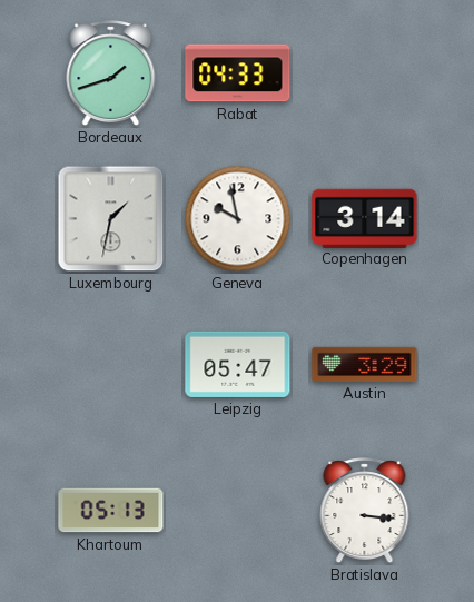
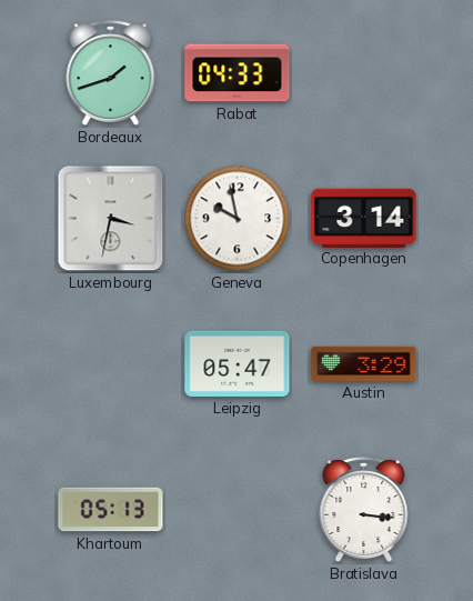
Luxembourg: 1:32 -> 3:32 (111, 219)
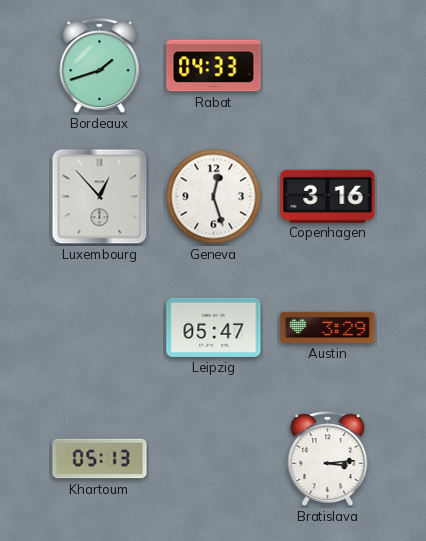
Luxembourg: 3:32 -> 12:53 (100, 197)
Geneva: 9:58 -> 12:27 (214, 197)
Copenhagen: 3:14 -> 3:16 (328, 196)
Bratislava: 3:16 -> 3:14 (328, 459)
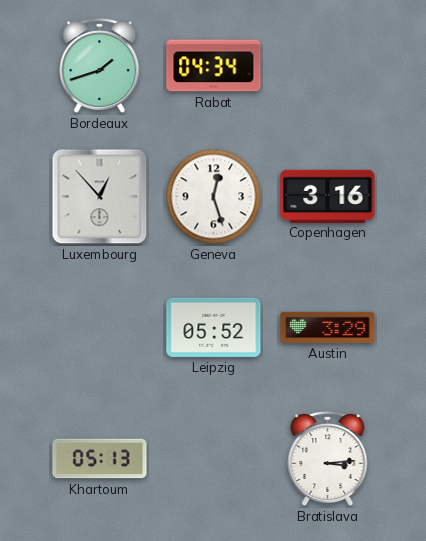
Rabat: 04:33 -> 04:34 (214, 66)
Leipzig: 05:47 -> 05:52 (214, 327)
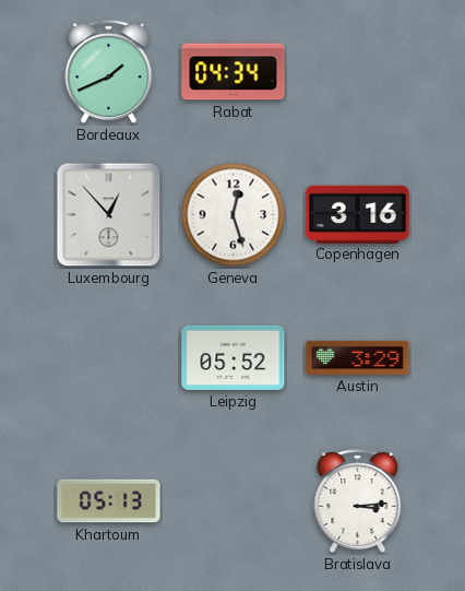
Bordeaux: 1:42 -> 1:41 (109, 72)
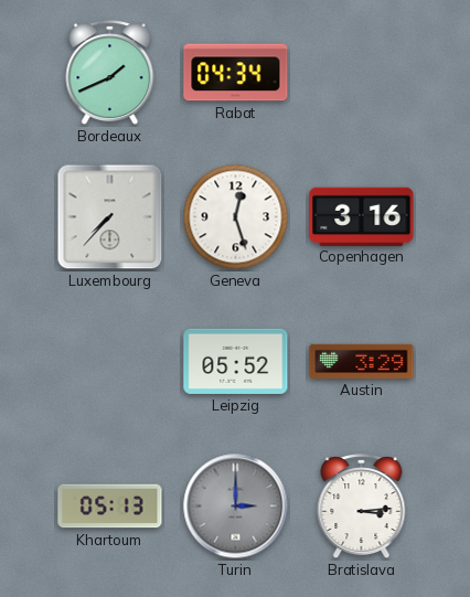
Luxembourg: 12:53 -> 7:37 (110, 217)
Turin: none -> 3:00 (236, 507)
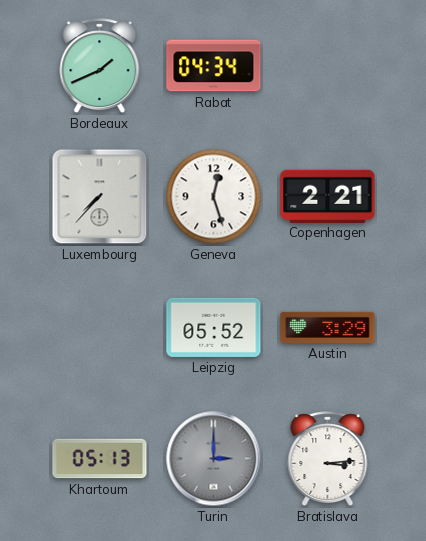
Copenhagen: 3:16 -> 2:21 (328, 196)
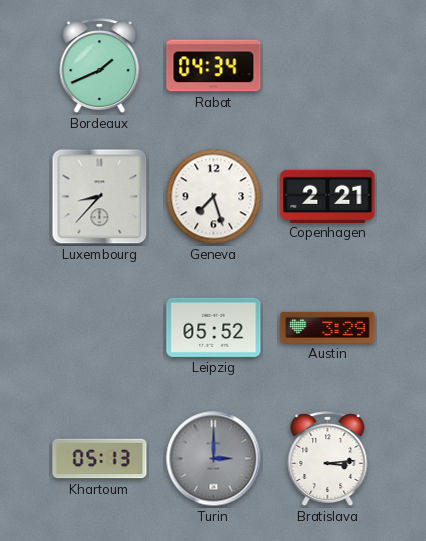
Luxembourg: 7:37 -> 8:37 (100, 197)
Geneva: 12:27 -> 7:27 (214, 197)
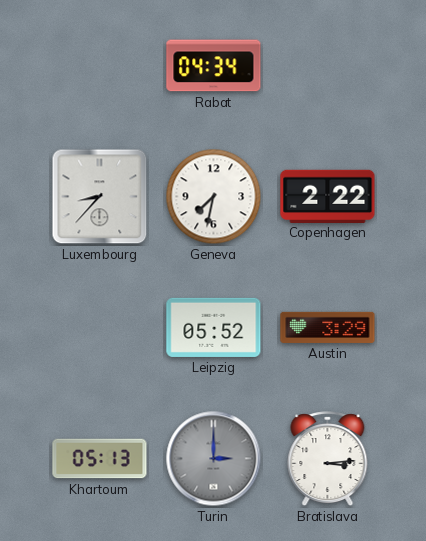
Bordeaux: 1:41 -> none (100, 66)
Geneva: 7:27 -> 7:32 (214, 197)
Copenhagen: 2:21 -> 2:22 (328, 196)
